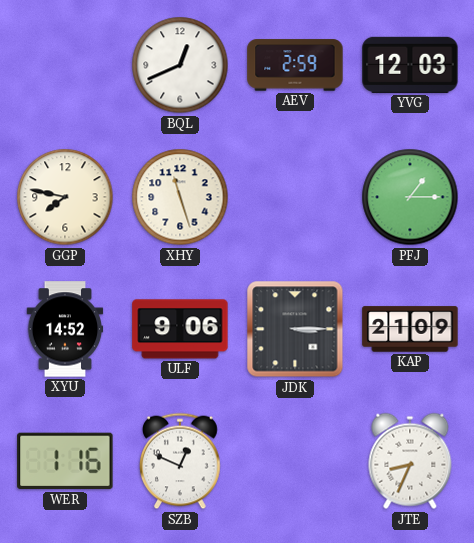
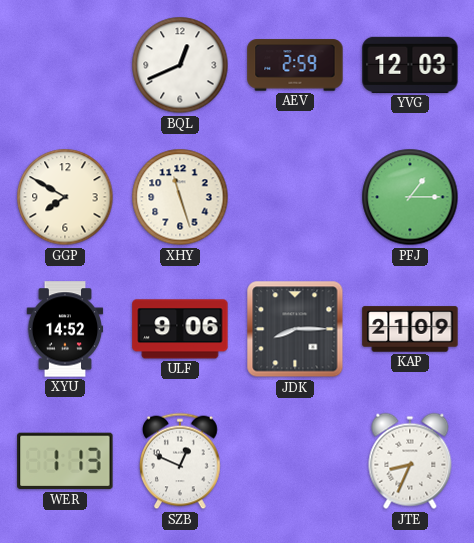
GGP: 7:47 -> 7:50 (65, 197)
JDK: 3:15 -> 8:15 (295, 329)
WER: 1:16 -> 1:13 (65, 461)
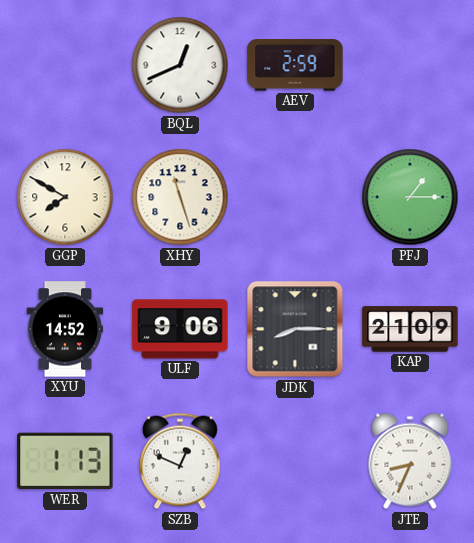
YVG: 12:03 -> none (410, 65)
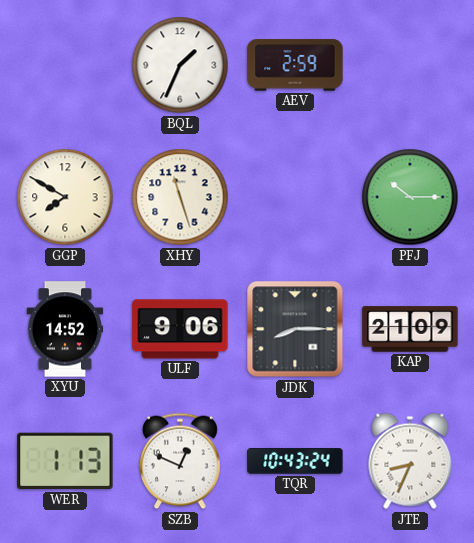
BQL: 12:41 -> 1:34 (180, 65)
PFJ: 1:15 -> 10:15 (410, 197)
TQR: none -> 10:43 (295, 462)
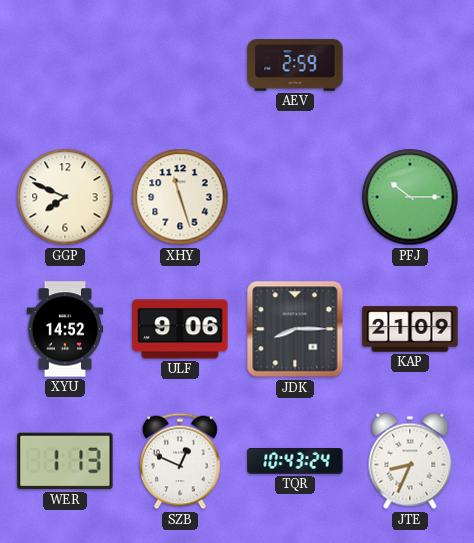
BQL: 1:34 -> none (180, 65)
GGP: 7:50 -> 7:49 (65, 197)
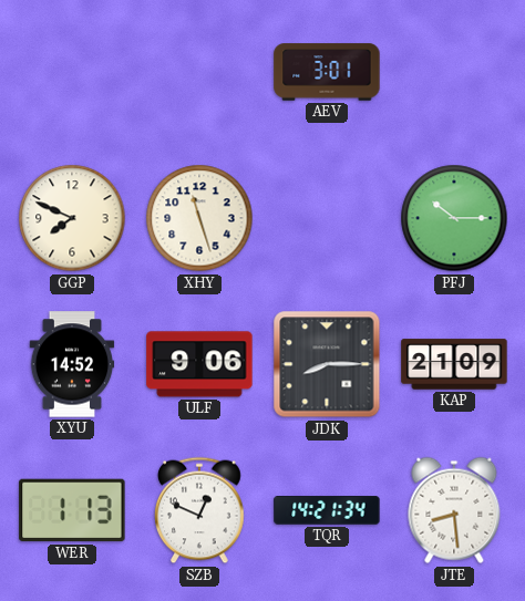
AEV: 2:59 -> 3:01 (327, 72)
TQR: 10:43 -> 14:21 (327, 511)
JTE: 8:34 -> 8:29 (454, 510)
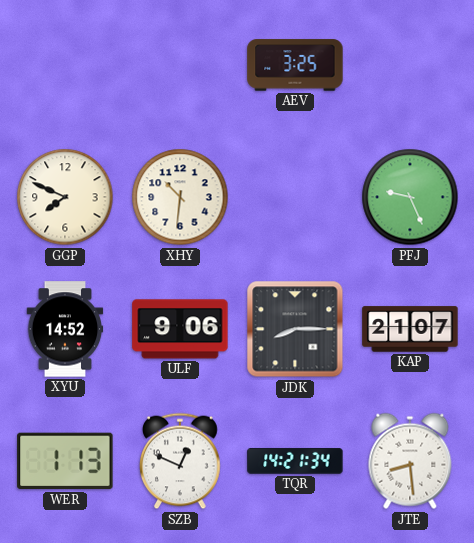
AEV: 3:01 -> 3:25 (295, 65)
XHY: 11:27 -> 10:31 (180, 197)
PFJ: 10:15 -> 9:26 (410, 197)
KAP: 21:09 -> 21:07 (410, 329)
